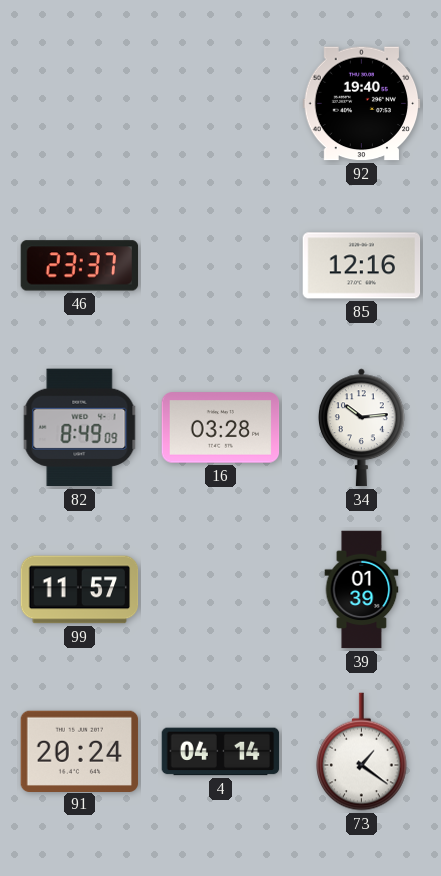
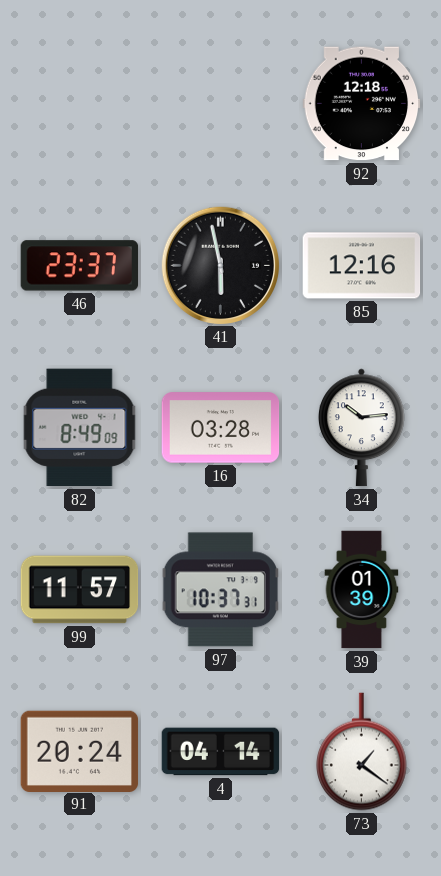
92: 19:40 -> 12:18 (362, 104)
41: none -> 5:58 (220, 265)
97: none -> 10:37 (220, 590)
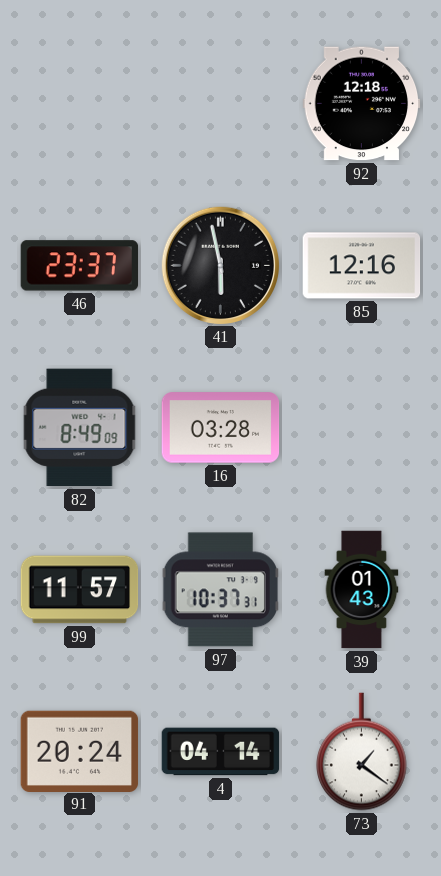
34: 10:14 -> none (361, 428)
39: 01:39 -> 01:43 (362, 590)
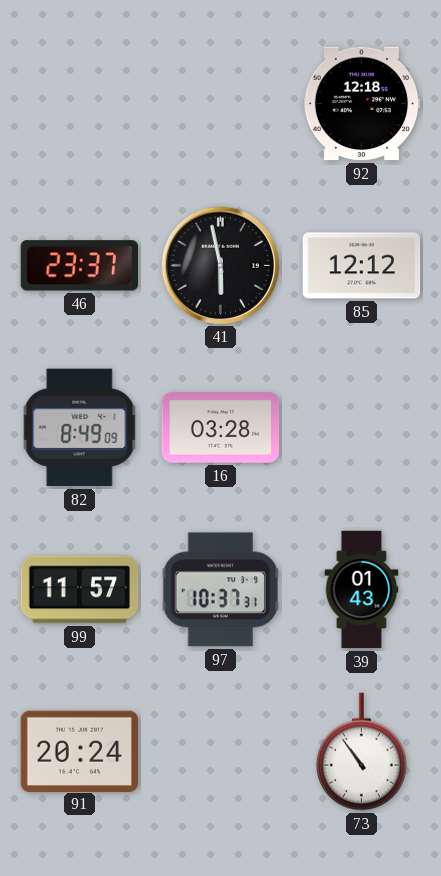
85: 12:16 -> 12:12 (362, 266)
4: 04:14 -> none (221, 752)
73: 1:21 -> 10:54 (362, 752)
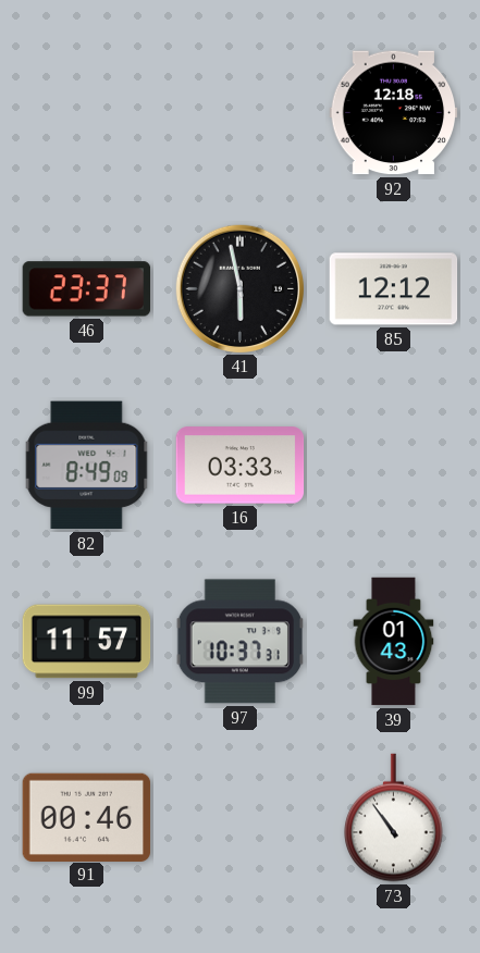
16: 03:28 -> 03:33 (241, 466)
91: 20:24 -> 00:46 (87, 817)
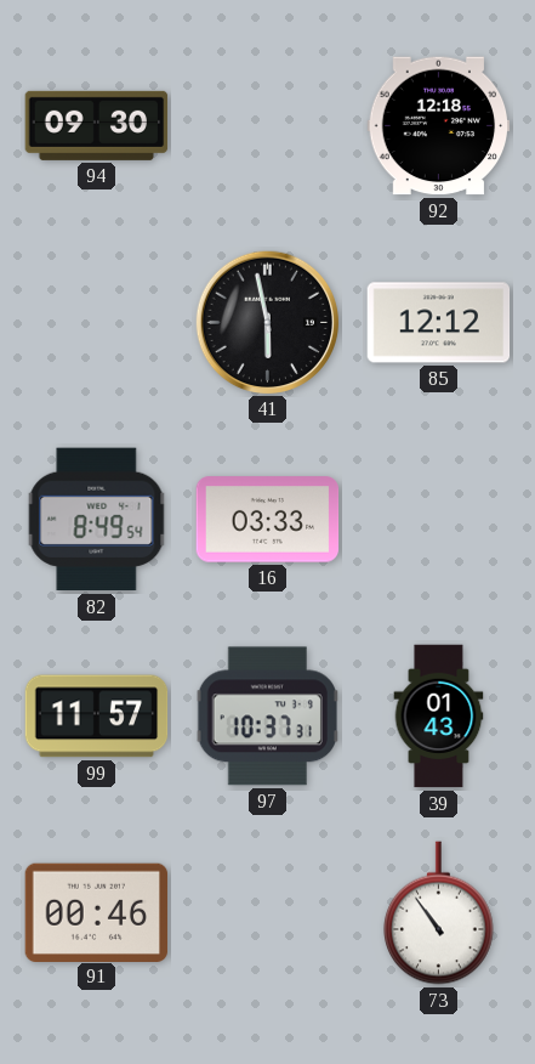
94: none -> 09:30 (97, 125)
46: 23:37 -> none (87, 289)
82: 8:49:09 -> 8:49:54 (97, 520)
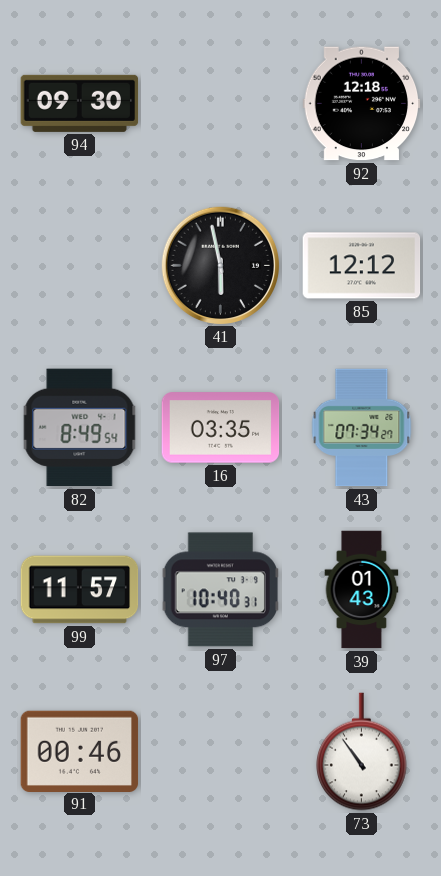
16: 03:33 -> 03:35 (221, 428)
43: none -> 07:34 (362, 428)
97: 10:37 -> 10:40 (220, 590)
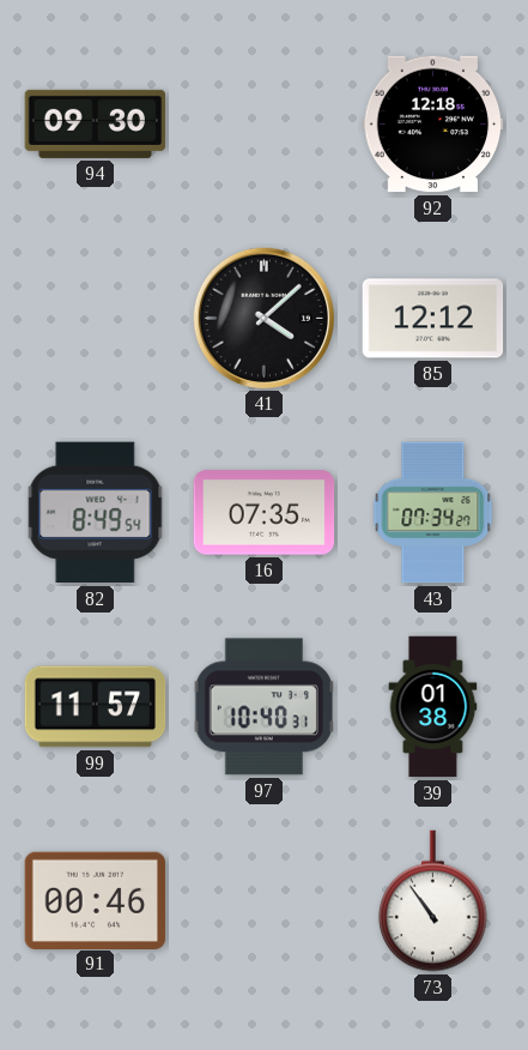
41: 5:58 -> 4:08 (263, 318)
16: 03:35 -> 07:35 (265, 513)
39: 01:43 -> 01:38 (433, 707)
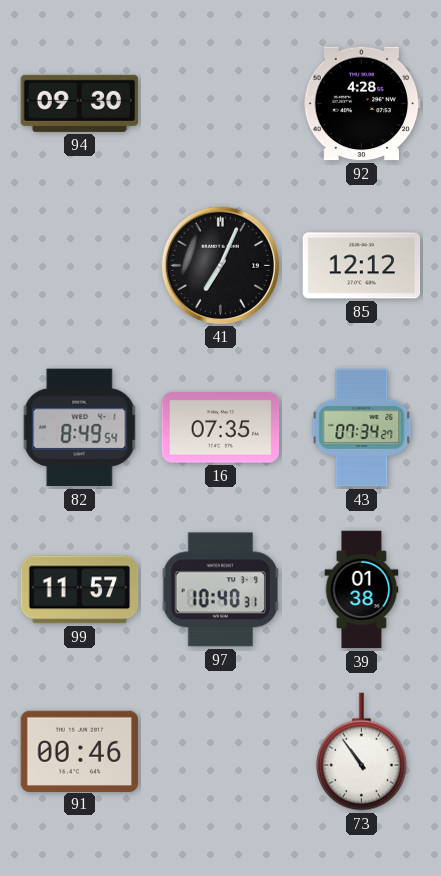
92: 12:18 -> 4:28 (362, 104)
41: 4:08 -> 7:04 (220, 265)
